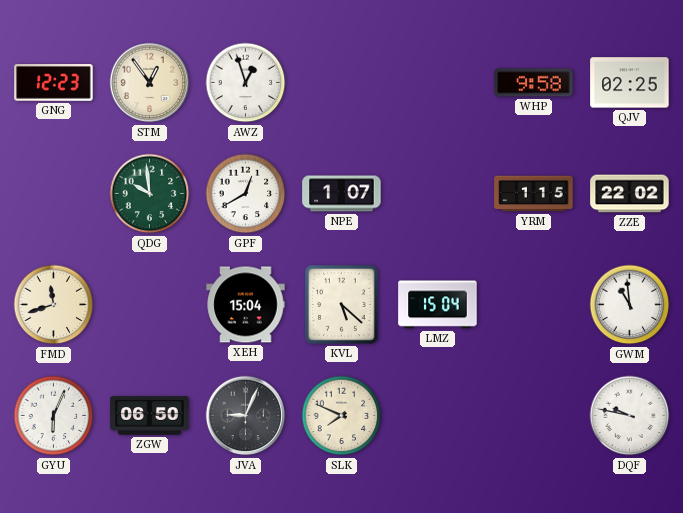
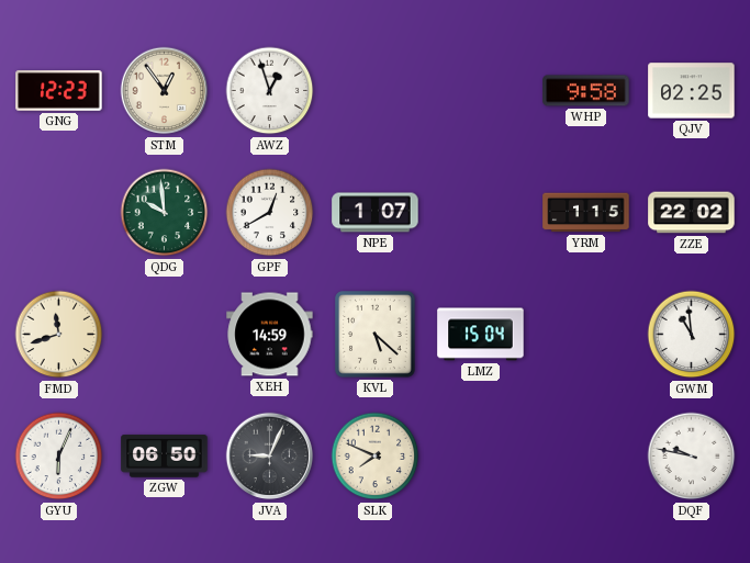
XEH: 15:04 -> 14:59 (270, 335)
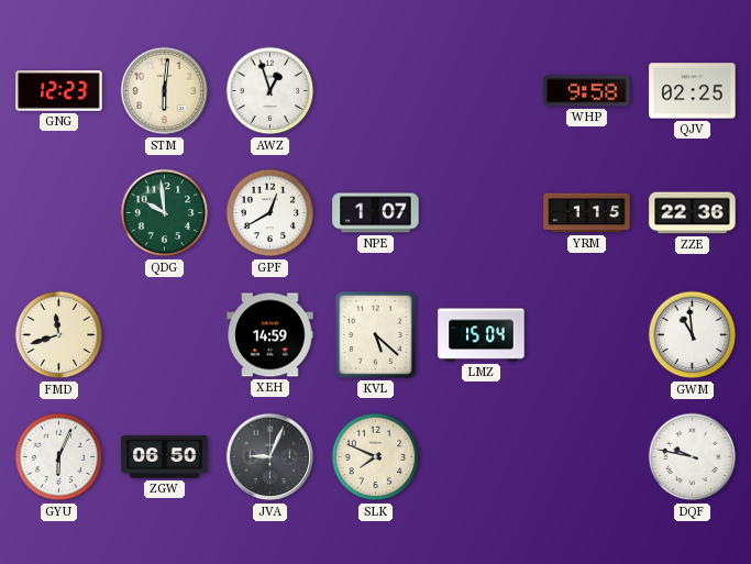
STM: 12:54 -> 6:01 (165, 91)
ZZE: 22:02 -> 22:36 (693, 213)
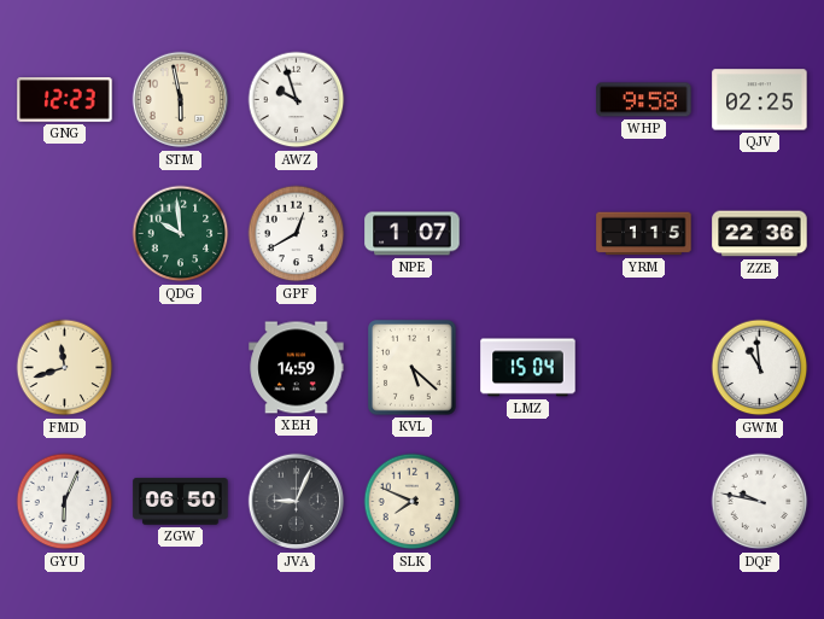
STM: 6:01 -> 5:58 (181, 100)
AWZ: 12:57 -> 9:57 (297, 100)
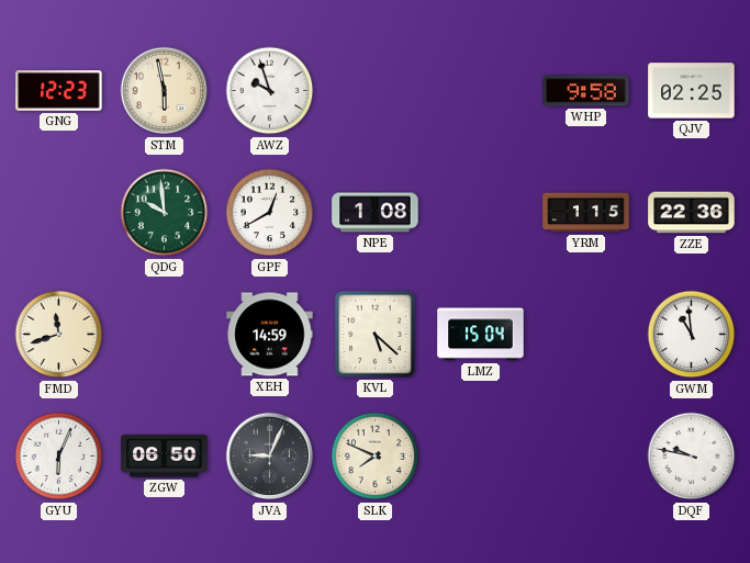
NPE: 1:07 -> 1:08 (376, 213)
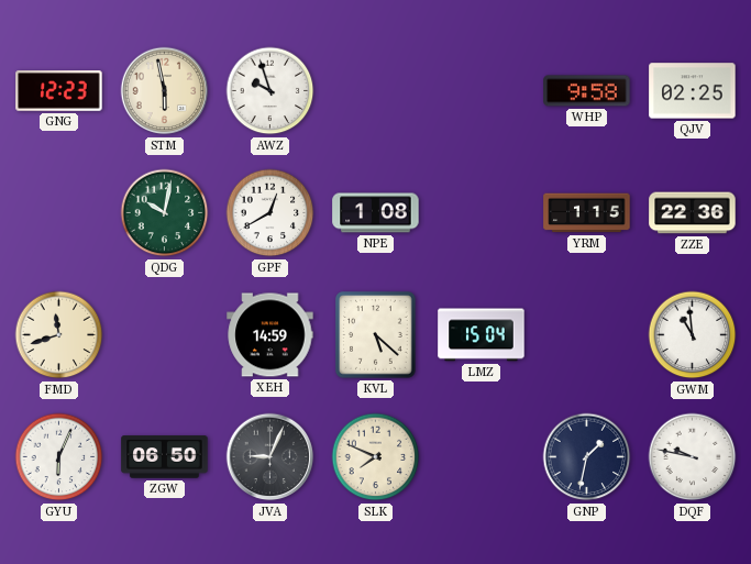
QDG: 9:59 -> 10:02 (165, 213)
GNP: none -> 1:32 (587, 457)
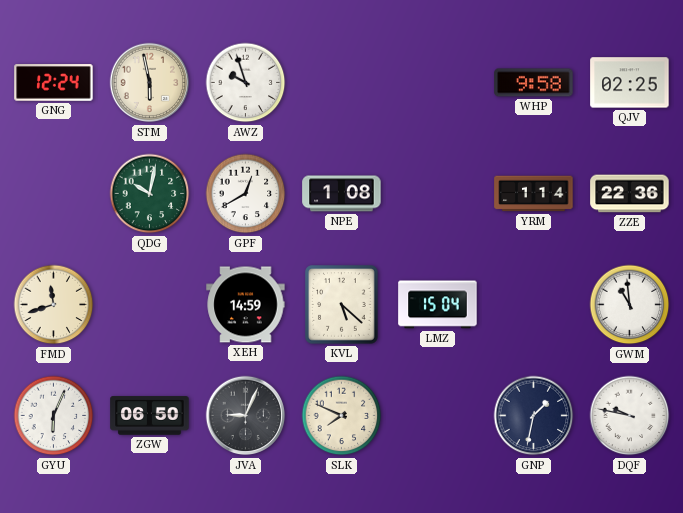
GNG: 12:23 -> 12:24 (54, 83)
YRM: 1:15 -> 1:14 (534, 194)
